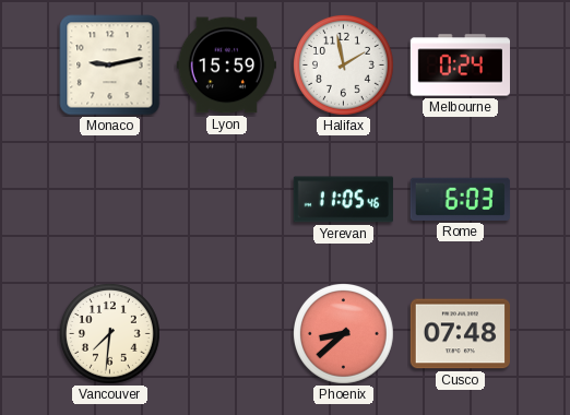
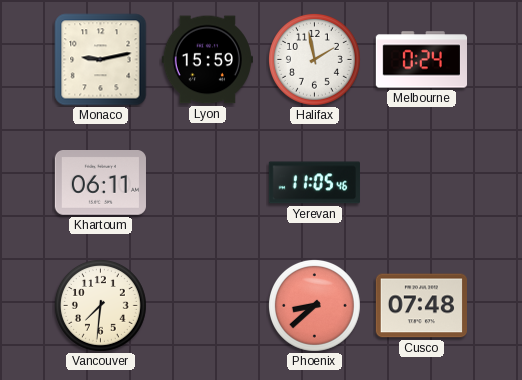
Khartoum: none -> 06:11 (100, 183)
Rome: 6:03 -> none (460, 199)
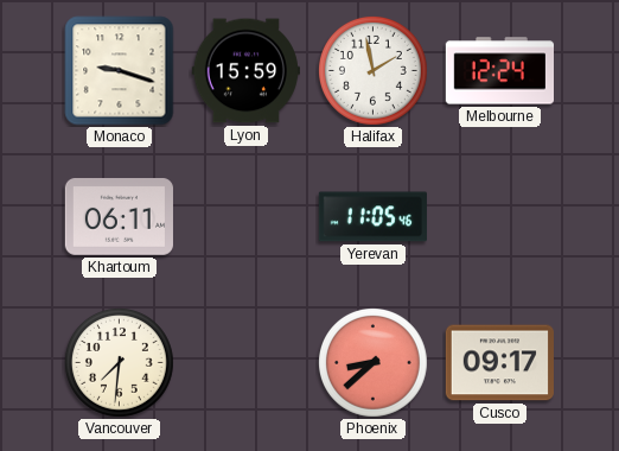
Monaco: 9:13 -> 9:18 (120, 71)
Melbourne: 0:24 -> 12:24 (499, 71)
Cusco: 07:48 -> 09:17 (499, 363)
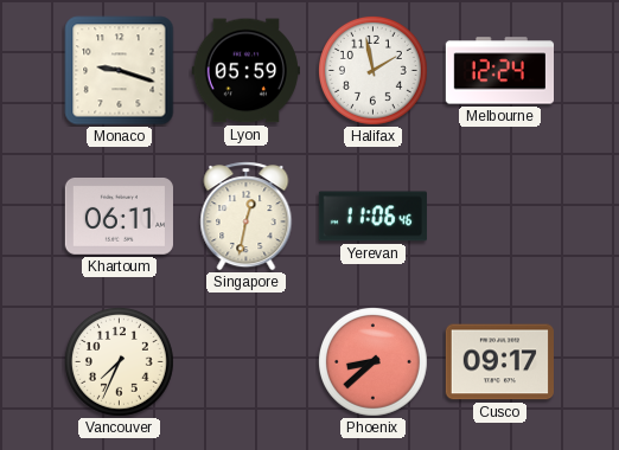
Lyon: 15:59 -> 05:59 (245, 71)
Singapore: none -> 12:32 (247, 217)
Yerevan: 11:05 -> 11:06 (372, 217)
Vancouver: 7:31 -> 7:34 (119, 361)
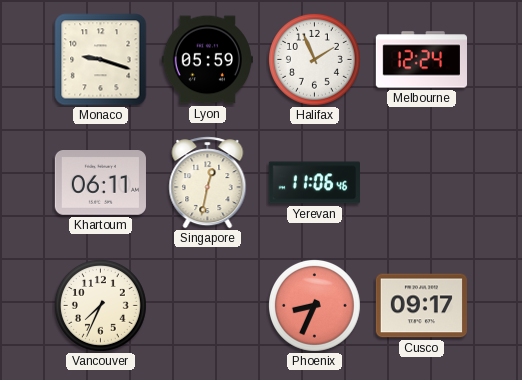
Halifax: 1:58 -> 1:56 (314, 59)
Phoenix: 8:38 -> 8:34 (314, 305)
